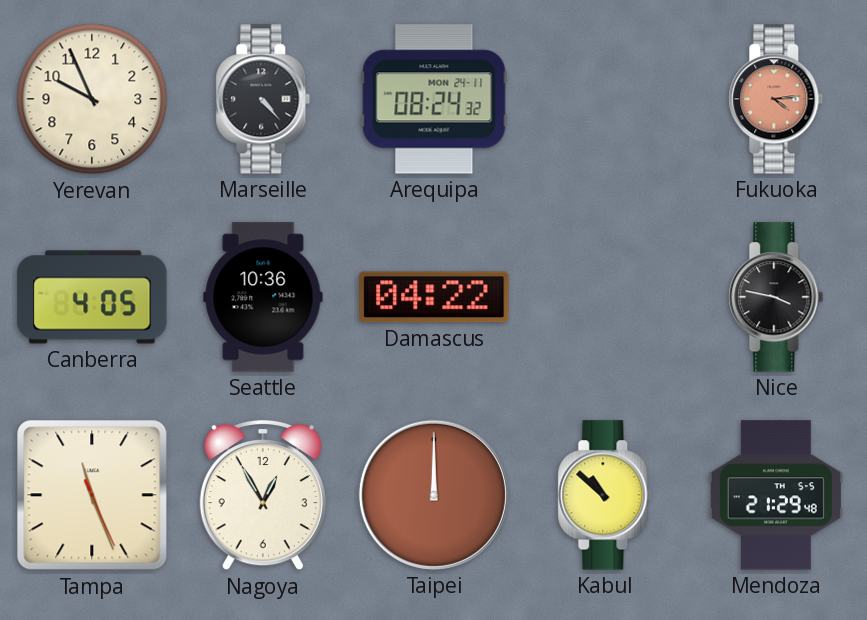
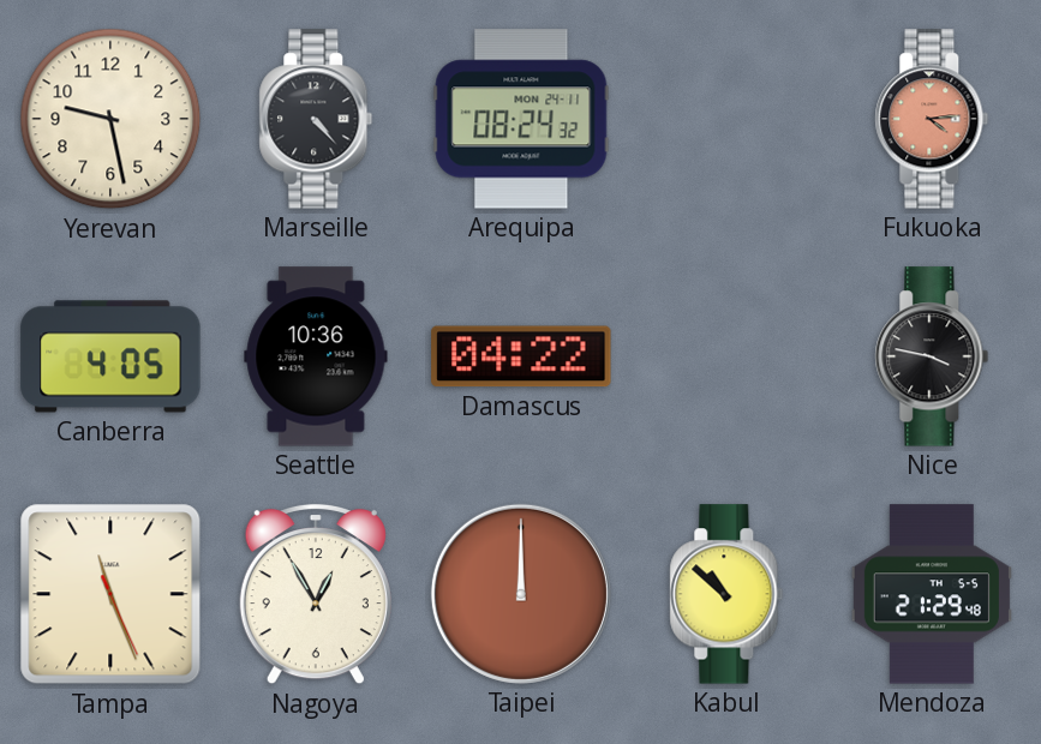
Yerevan: 9:56 -> 9:28 (110, 119)
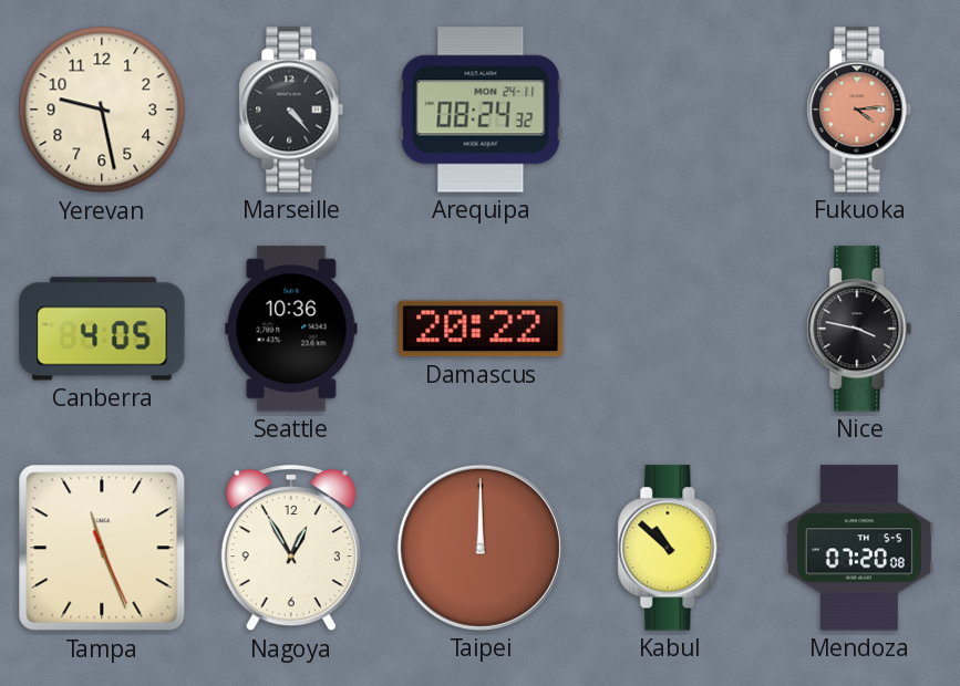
Damascus: 04:22 -> 20:22 (481, 329)
Mendoza: 21:29 -> 07:20 (859, 548)
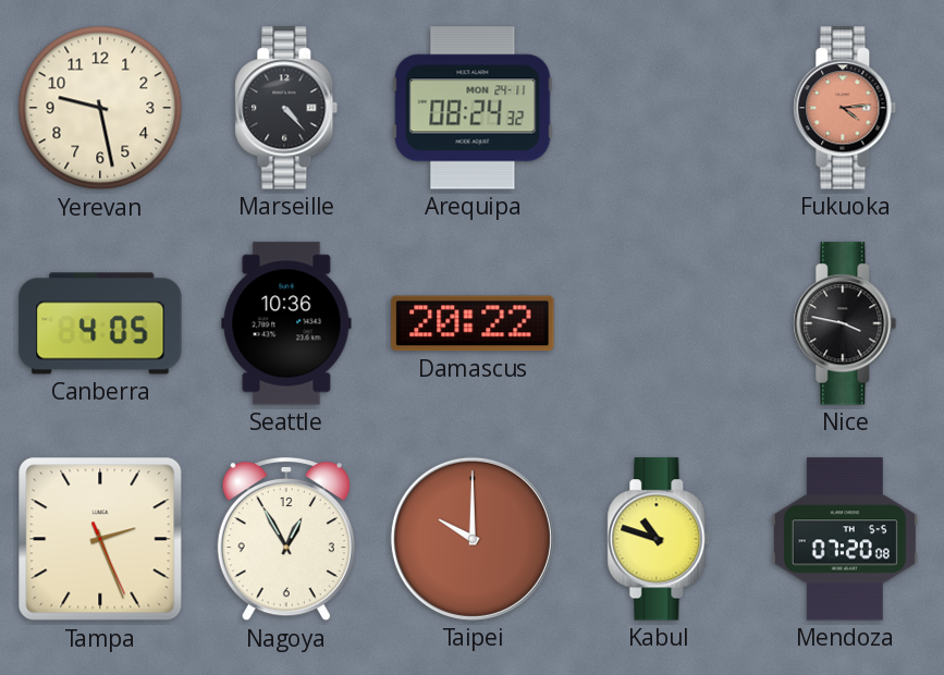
Tampa: 11:26 -> 2:26 (100, 539)
Taipei: 12:00 -> 10:00 (473, 539)
Kabul: 10:52 -> 10:48 (659, 539)
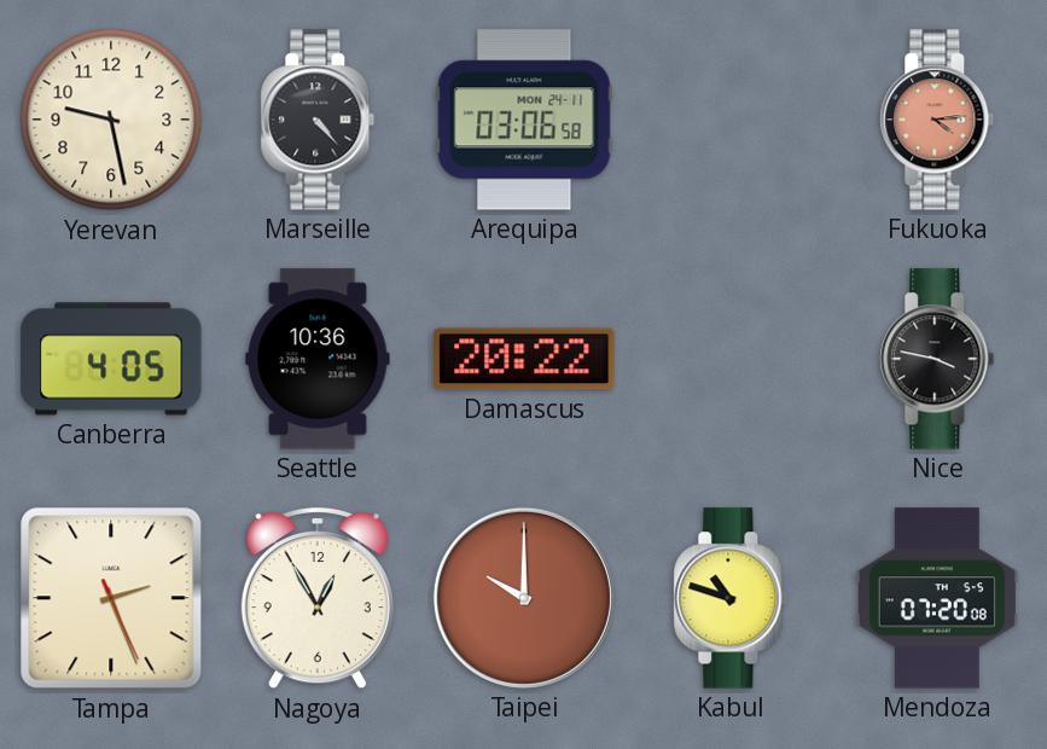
Arequipa: 08:24 -> 03:06 (524, 120)
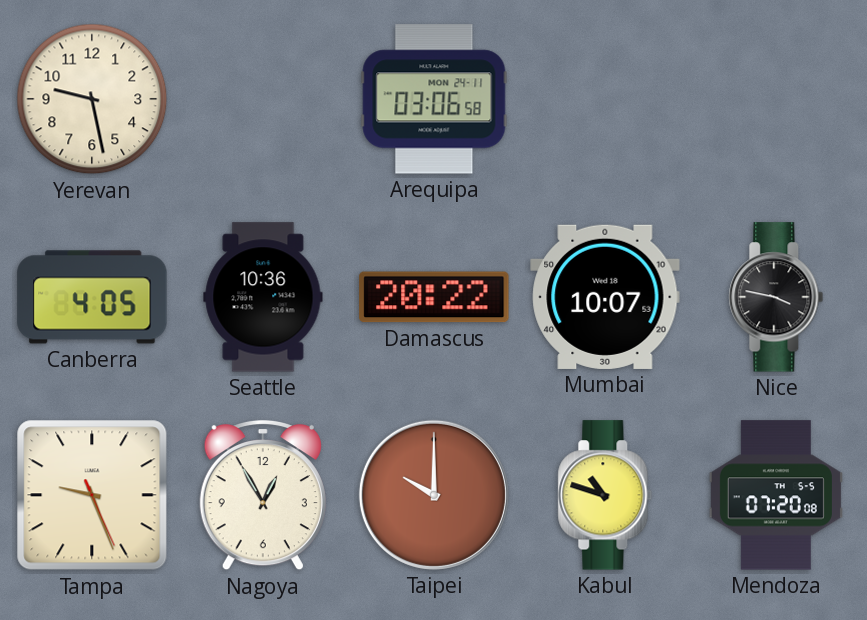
Marseille: 4:23 -> none (318, 120)
Fukuoka: 4:14 -> none (937, 120)
Mumbai: none -> 10:07 (605, 297)
Tampa: 2:26 -> 9:26 (92, 495)
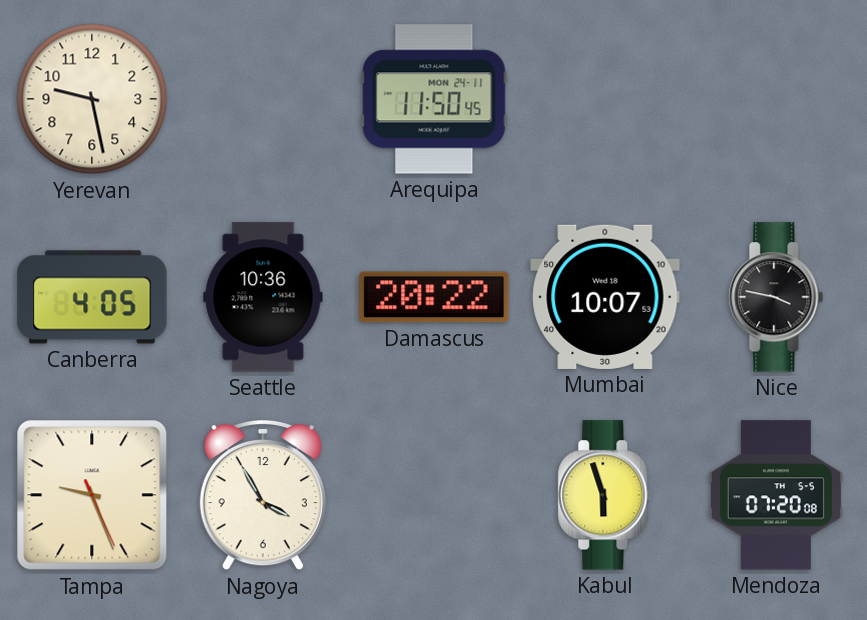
Arequipa: 03:06 -> 11:50 (434, 99)
Nagoya: 12:55 -> 3:55 (263, 495)
Taipei: 10:00 -> none (434, 495)
Kabul: 10:48 -> 5:57 (605, 495)
